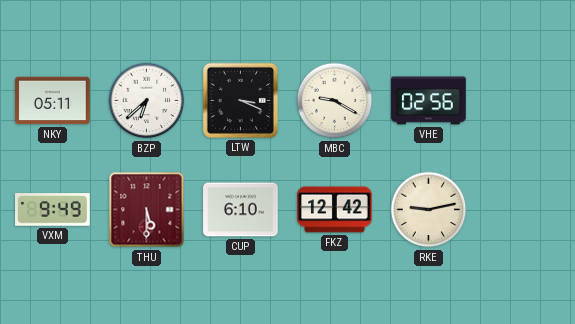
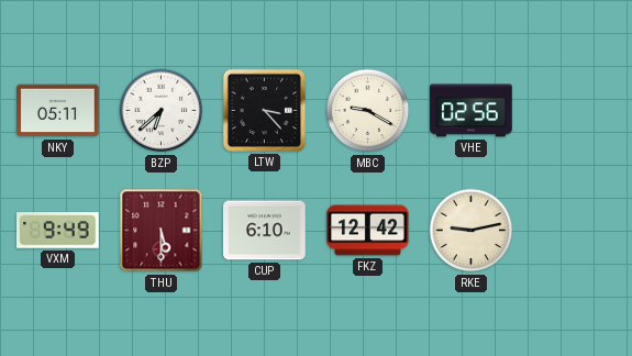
LTW: 3:19 -> 3:23 (264, 110)
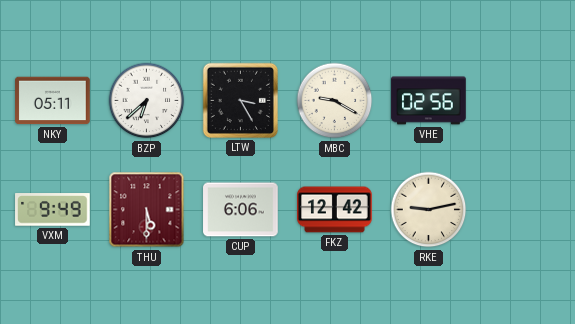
LTW: 3:23 -> 3:25 (240, 100)
CUP: 6:10 -> 6:06 (241, 210)
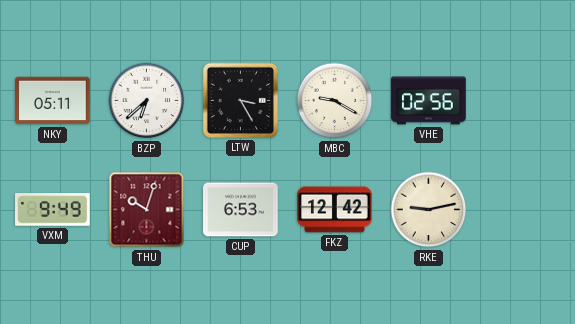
THU: 5:30 -> 10:03 (147, 210)
CUP: 6:06 -> 6:53 (241, 210)
